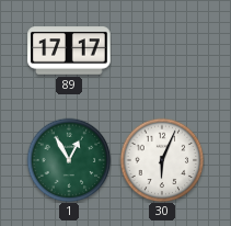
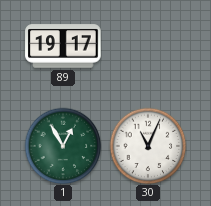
89: 17:17 -> 19:17 (63, 46)
30: 6:04 -> 11:04 (148, 146)
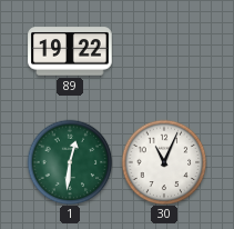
89: 19:17 -> 19:22 (70, 51)
1: 12:55 -> 12:31 (70, 162)
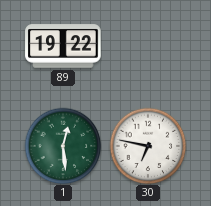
1: 12:31 -> 12:29 (63, 146)
30: 11:04 -> 6:47 (148, 146)
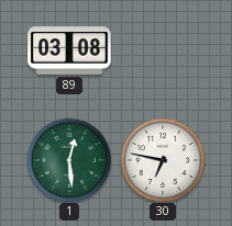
89: 19:22 -> 03:08 (69, 50)
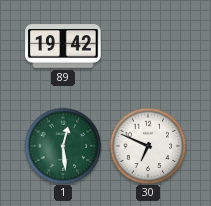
89: 03:08 -> 19:42 (63, 46)
30: 6:47 -> 6:49 (148, 146)
